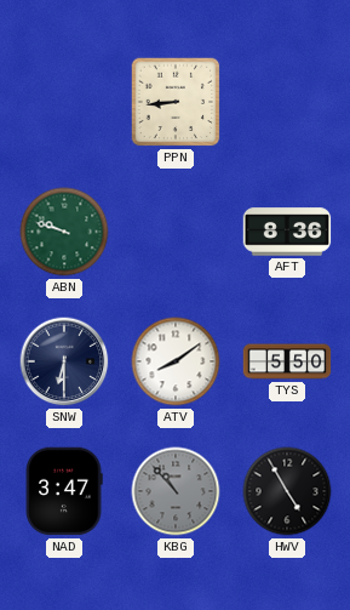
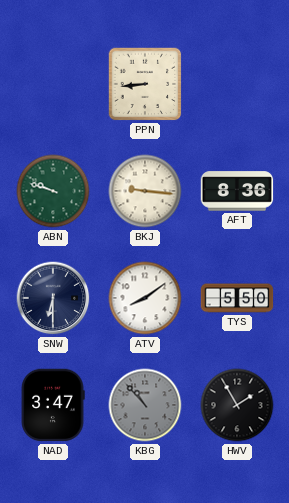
BKJ: none -> 9:16 (145, 191)
HWV: 4:55 -> 1:55 (237, 405)
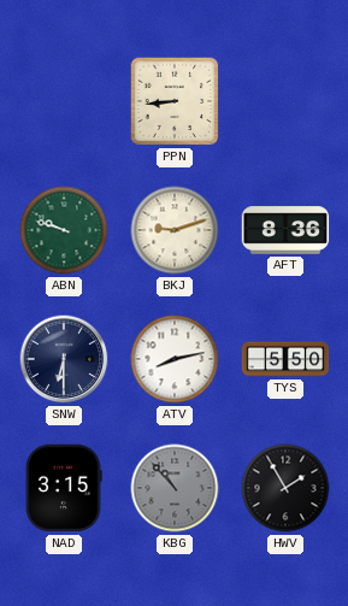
BKJ: 9:16 -> 9:12 (175, 230)
ATV: 8:09 -> 8:13 (175, 359)
NAD: 3:47 -> 3:15 (64, 488)
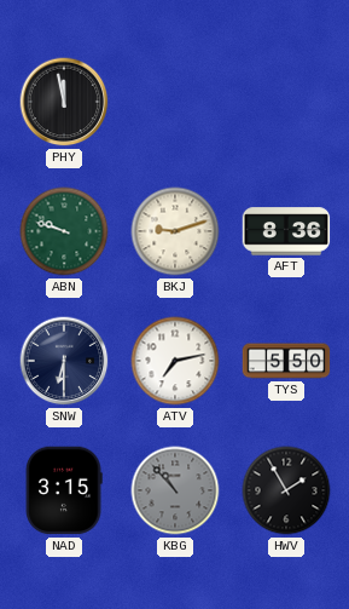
PHY: none -> 11:58 (64, 102)
PPN: 8:44 -> none (175, 101)
ATV: 8:13 -> 7:13 (175, 361)
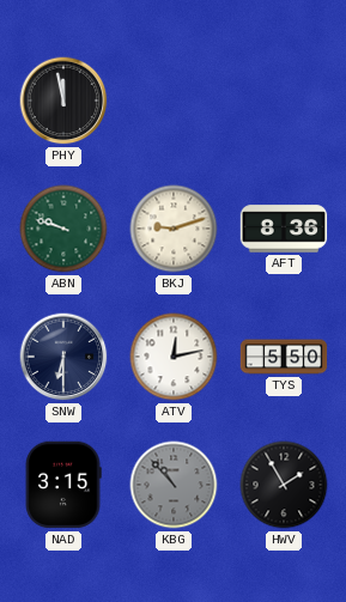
ATV: 7:13 -> 12:13 (174, 357)
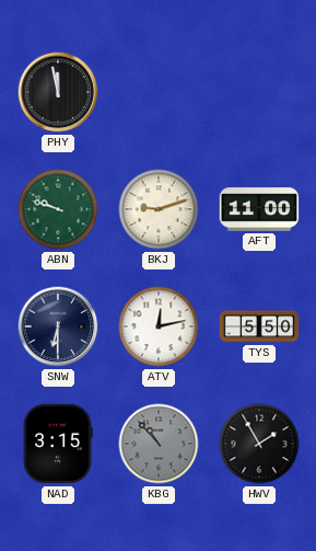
AFT: 8:36 -> 11:00 (259, 209)
